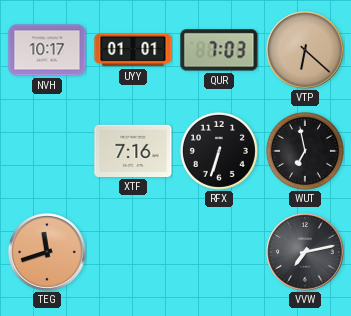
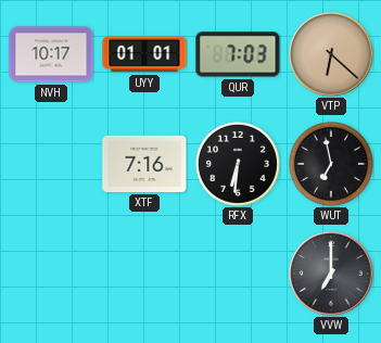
RFX: 6:33 -> 6:31 (238, 164)
TEG: 11:42 -> none (47, 252)
VVW: 7:13 -> 7:00 (331, 274)
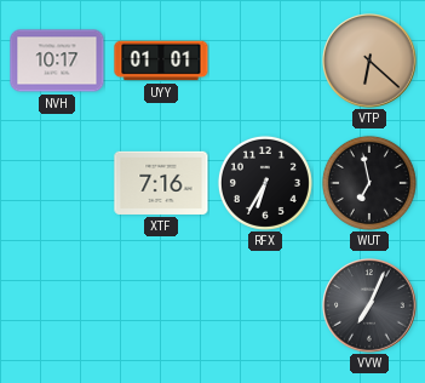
QUR: 7:03 -> none (238, 54)
RFX: 6:31 -> 6:35 (265, 183)
VVW: 7:00 -> 7:04 (369, 305)
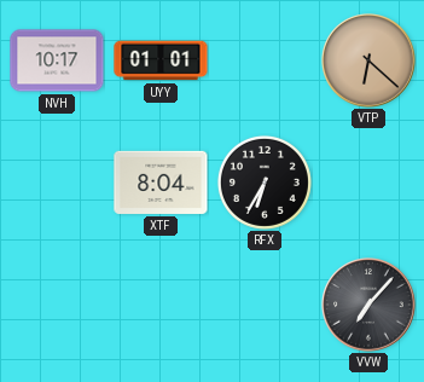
XTF: 7:16 -> 8:04 (161, 183)
WUT: 6:58 -> none (369, 183)
VVW: 7:04 -> 7:07 (368, 305)
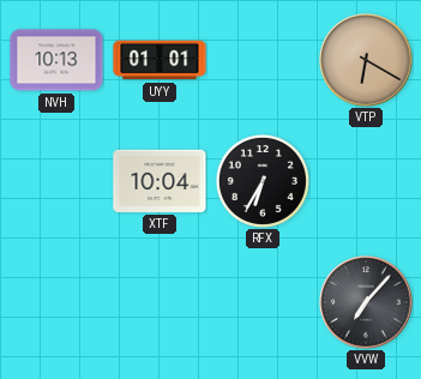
NVH: 10:17 -> 10:13 (56, 60)
VTP: 6:22 -> 6:20 (366, 60)
XTF: 8:04 -> 10:04 (160, 181)
